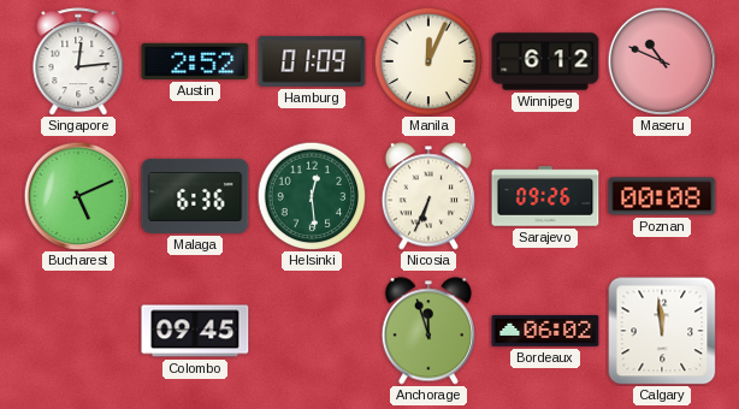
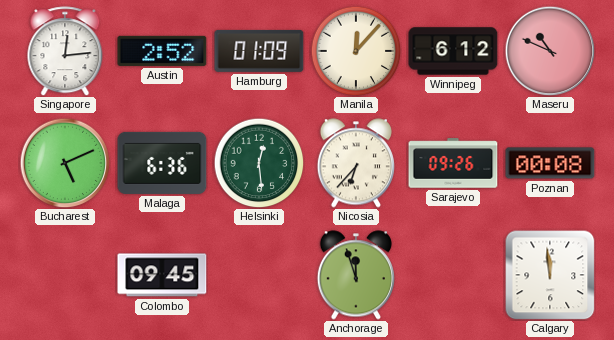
Manila: 12:04 -> 12:07 (356, 51)
Nicosia: 6:34 -> 6:37 (356, 163)
Bordeaux: 06:02 -> none (545, 331)
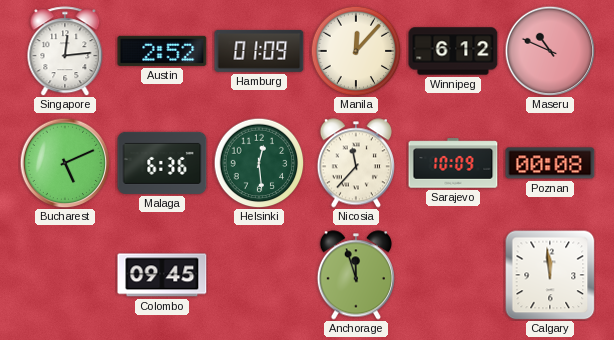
Nicosia: 6:37 -> 11:37 (356, 163)
Sarajevo: 09:26 -> 10:09 (453, 163)
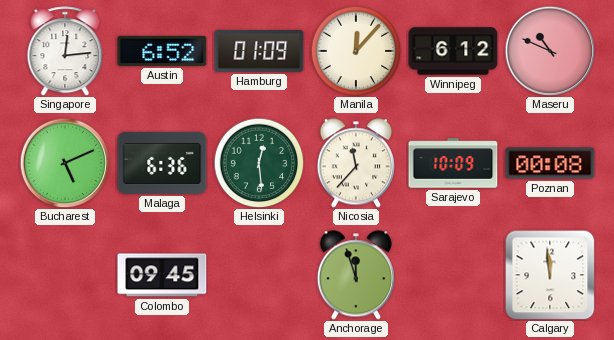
Austin: 2:52 -> 6:52 (162, 51)
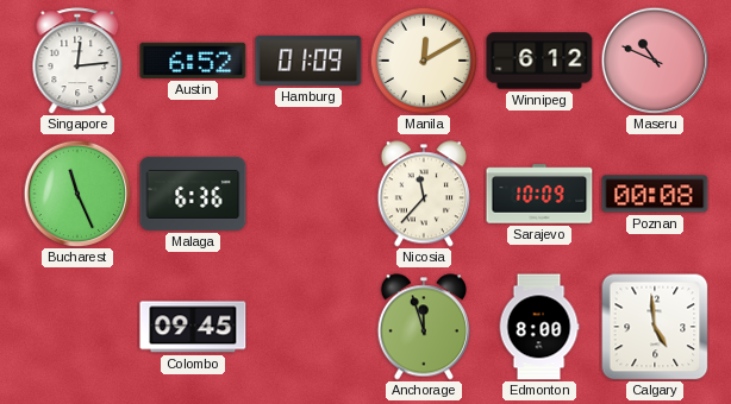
Manila: 12:07 -> 12:10 (424, 61)
Bucharest: 5:11 -> 11:26 (77, 194)
Helsinki: 12:29 -> none (259, 163)
Edmonton: none -> 8:00 (539, 327)
Calgary: 11:59 -> 4:59 (655, 327)
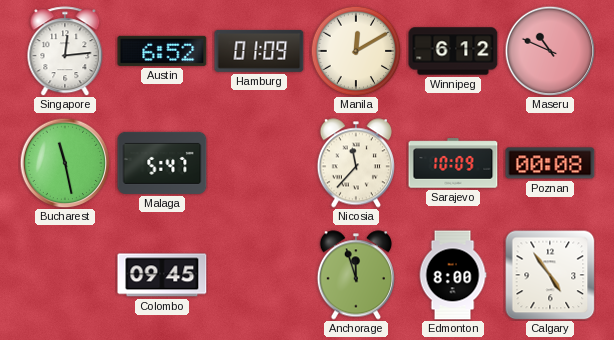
Bucharest: 11:26 -> 11:28 (65, 163)
Malaga: 6:36 -> 5:47 (162, 163)
Calgary: 4:59 -> 4:54 (550, 275)
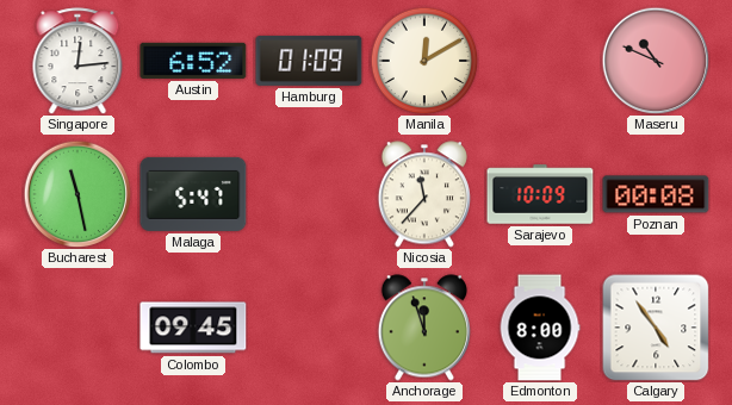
Winnipeg: 6:12 -> none (453, 51)
